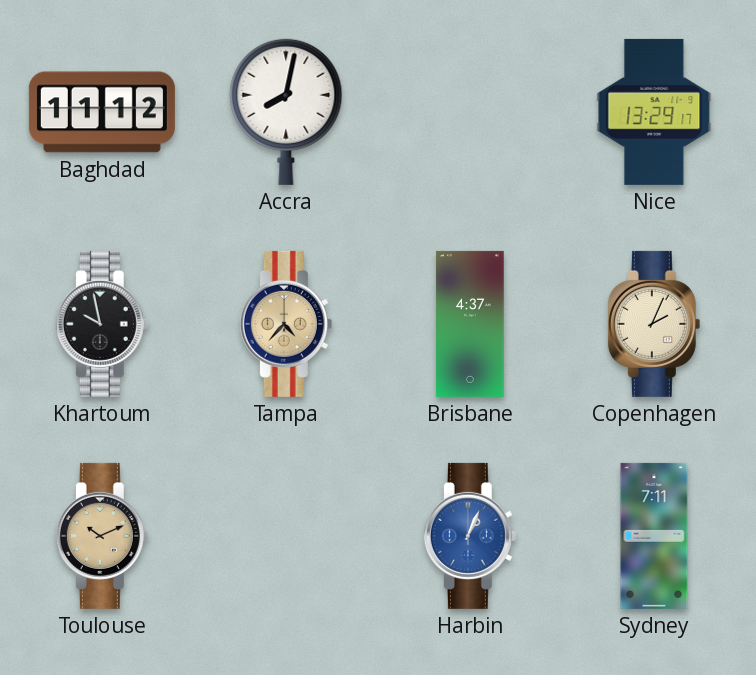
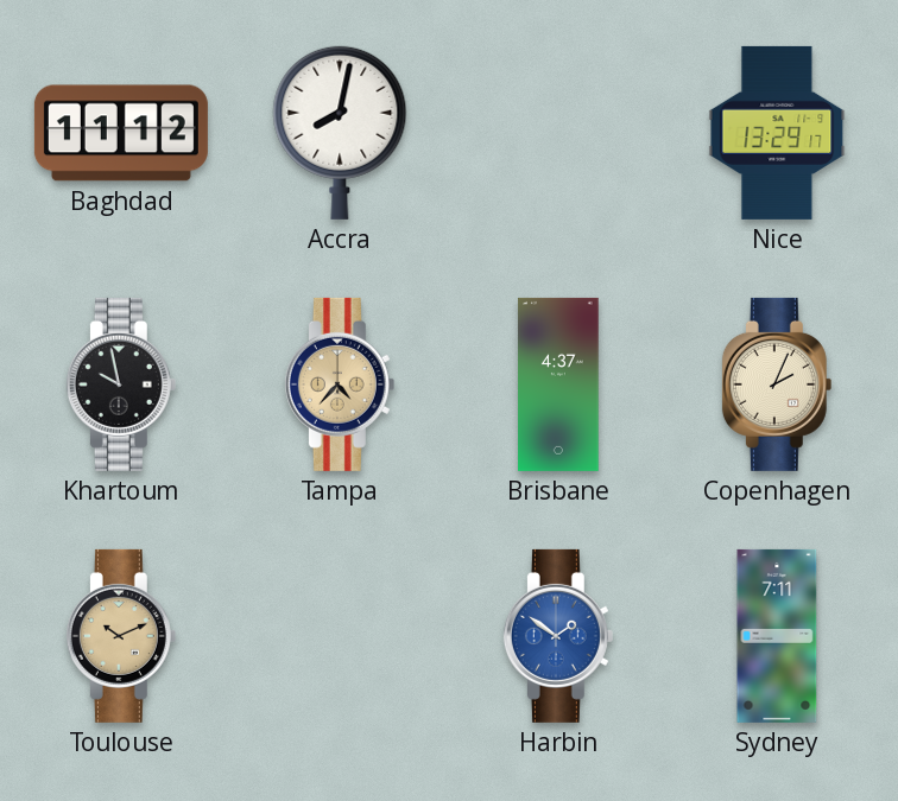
Harbin: 1:04 -> 1:51 (558, 636)
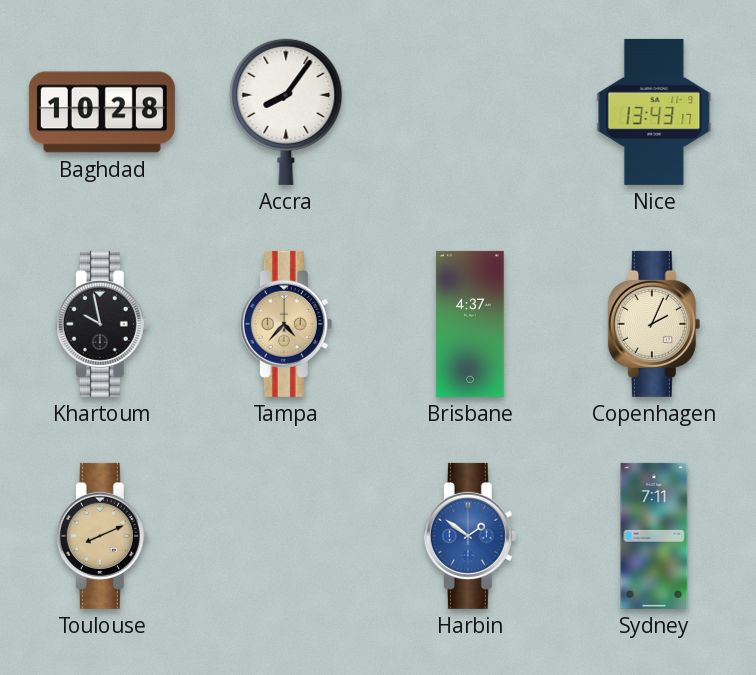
Baghdad: 11:12 -> 10:28 (102, 112)
Accra: 8:02 -> 8:06 (286, 112)
Nice: 13:29 -> 13:43 (654, 112)
Toulouse: 10:11 -> 8:11 (102, 536)
